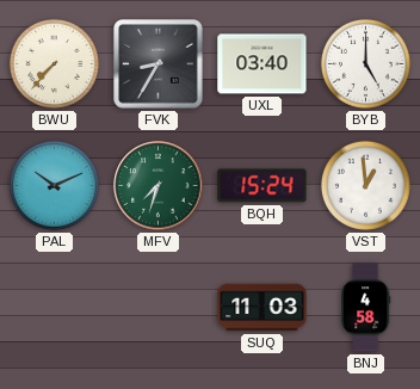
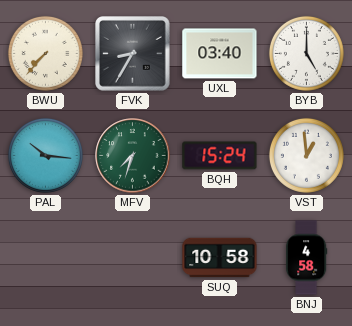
PAL: 10:11 -> 10:16 (45, 155)
SUQ: 11:03 -> 10:58 (220, 258)
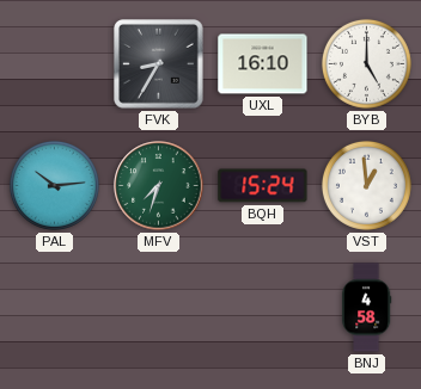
BWU: 7:37 -> none (45, 53)
UXL: 03:40 -> 16:10 (263, 64)
PAL: 10:16 -> 10:14 (54, 185)
SUQ: 10:58 -> none (220, 258)
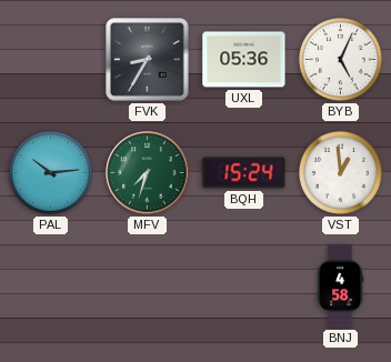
UXL: 16:10 -> 05:36 (244, 60)
BYB: 5:00 -> 5:04 (340, 59)
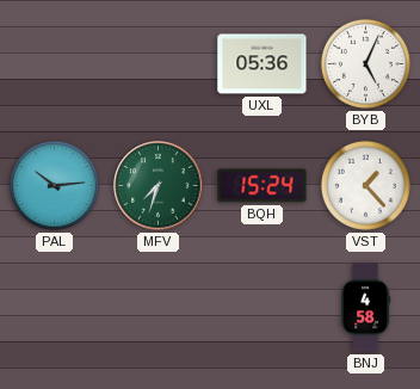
FVK: 8:35 -> none (148, 60)
VST: 12:59 -> 1:23 (365, 185)
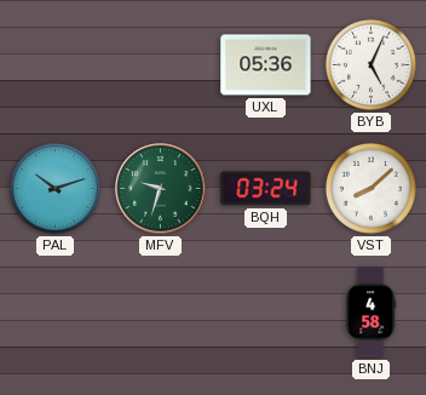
PAL: 10:14 -> 10:12 (54, 188)
MFV: 7:33 -> 9:33 (161, 189)
BQH: 15:24 -> 03:24 (266, 189)
VST: 1:23 -> 8:08 (370, 188)
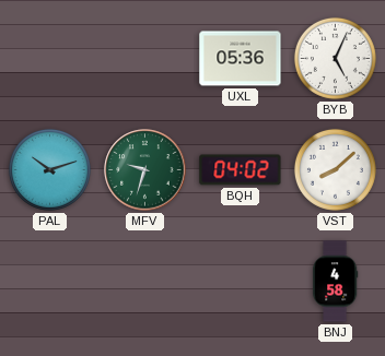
BQH: 03:24 -> 04:02 (241, 170)
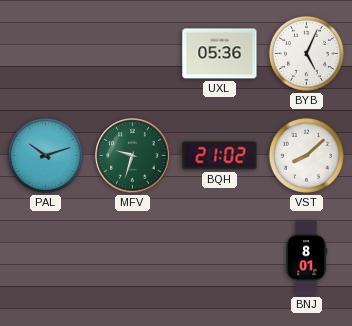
BQH: 04:02 -> 21:02 (220, 156)
BNJ: 4:58 -> 8:01 (307, 258)
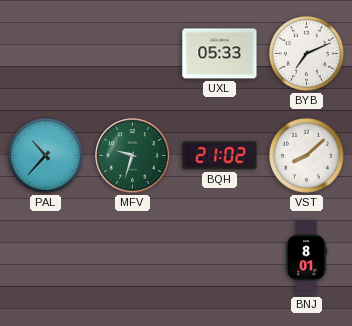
UXL: 05:36 -> 05:33 (220, 54)
BYB: 5:04 -> 7:11 (306, 53)
PAL: 10:12 -> 10:37 (45, 155)
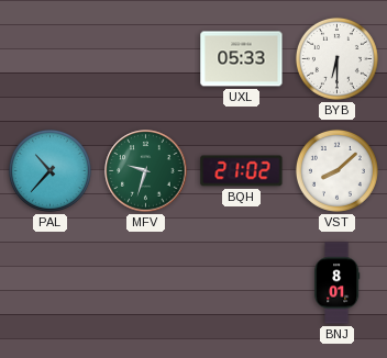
BYB: 7:11 -> 6:30 (336, 58)
